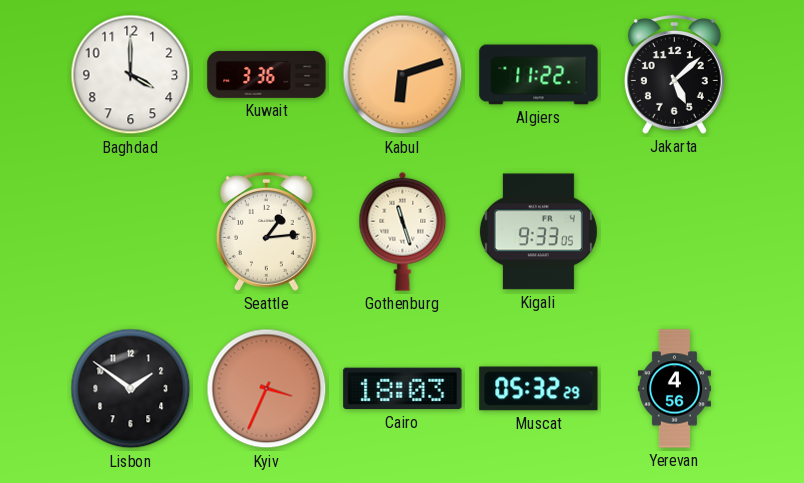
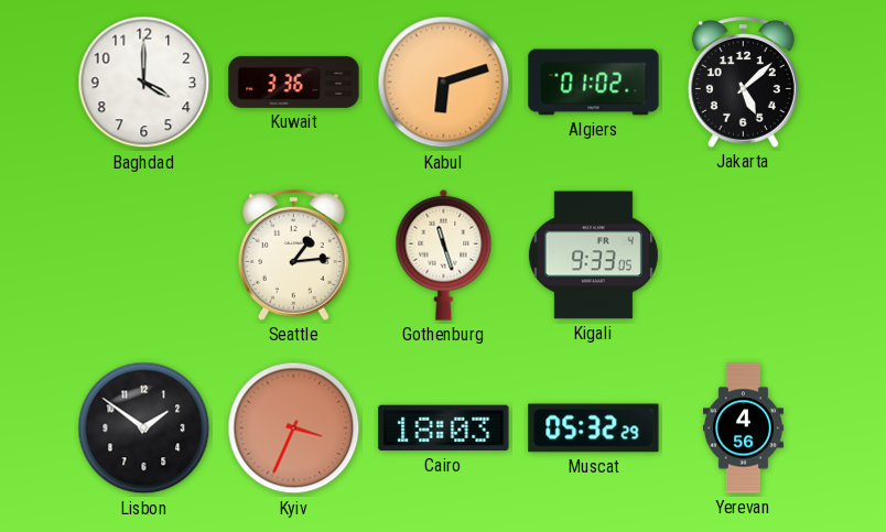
Algiers: 11:22 -> 01:02 (594, 83)
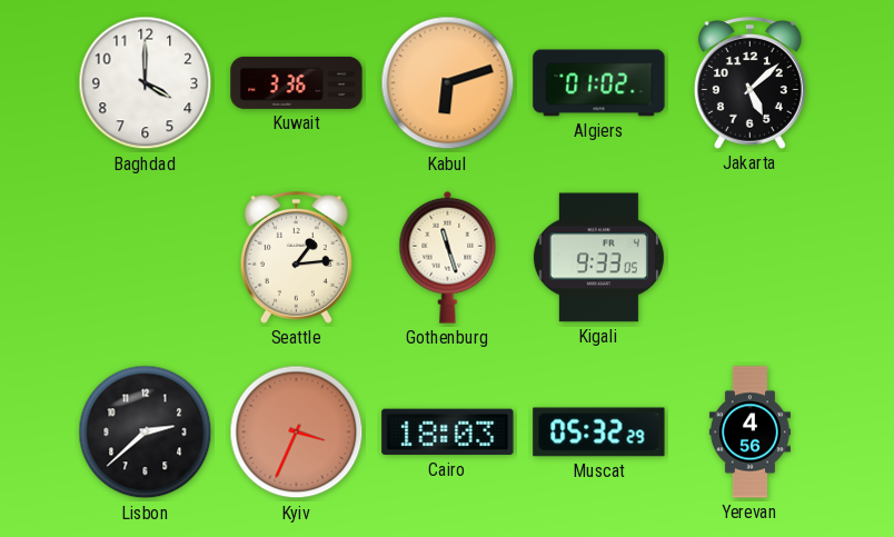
Lisbon: 1:51 -> 2:38 (146, 432)
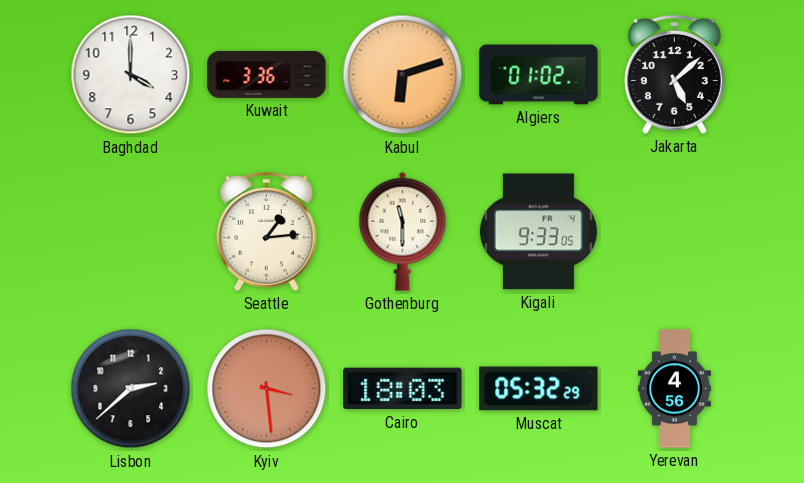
Gothenburg: 11:27 -> 11:30 (403, 231)
Kyiv: 3:34 -> 3:29 (267, 389)
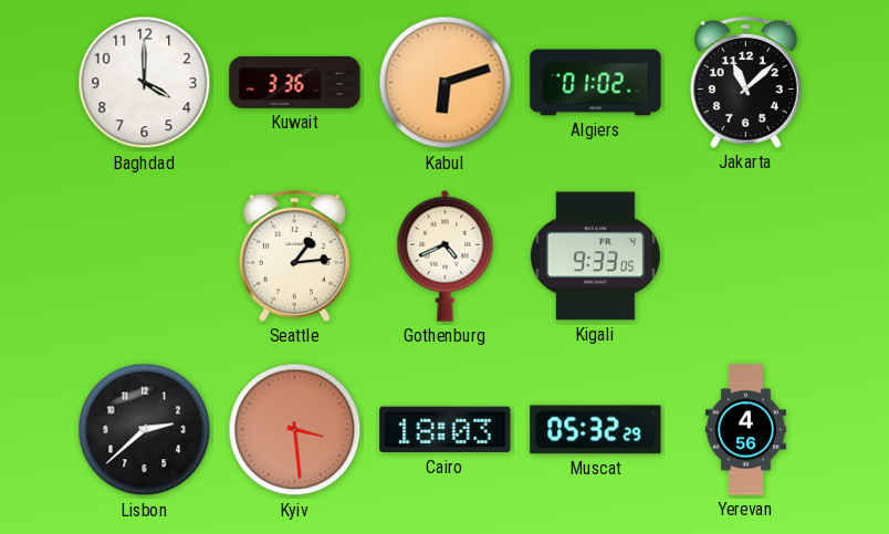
Jakarta: 5:08 -> 11:08 (745, 83)
Gothenburg: 11:30 -> 4:41 (446, 255)
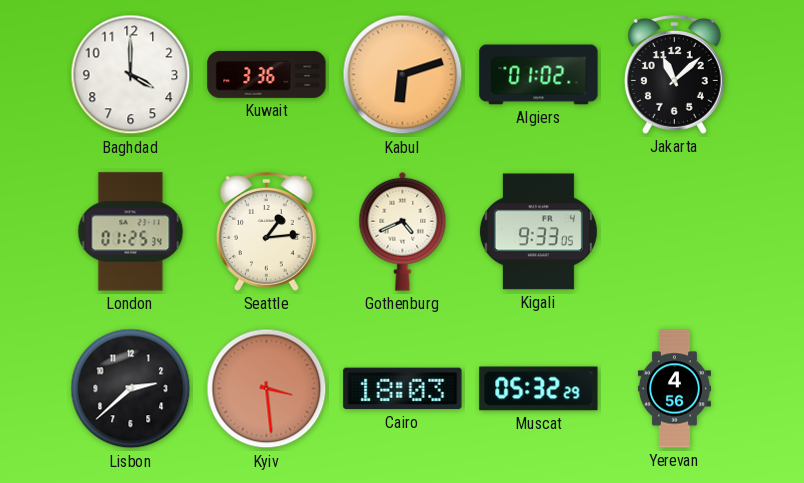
London: none -> 01:25 (131, 232)
